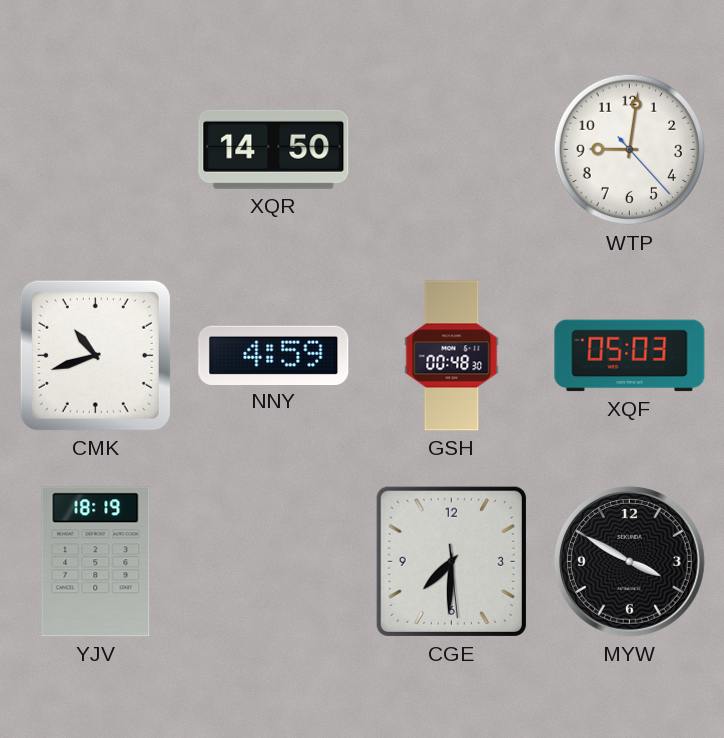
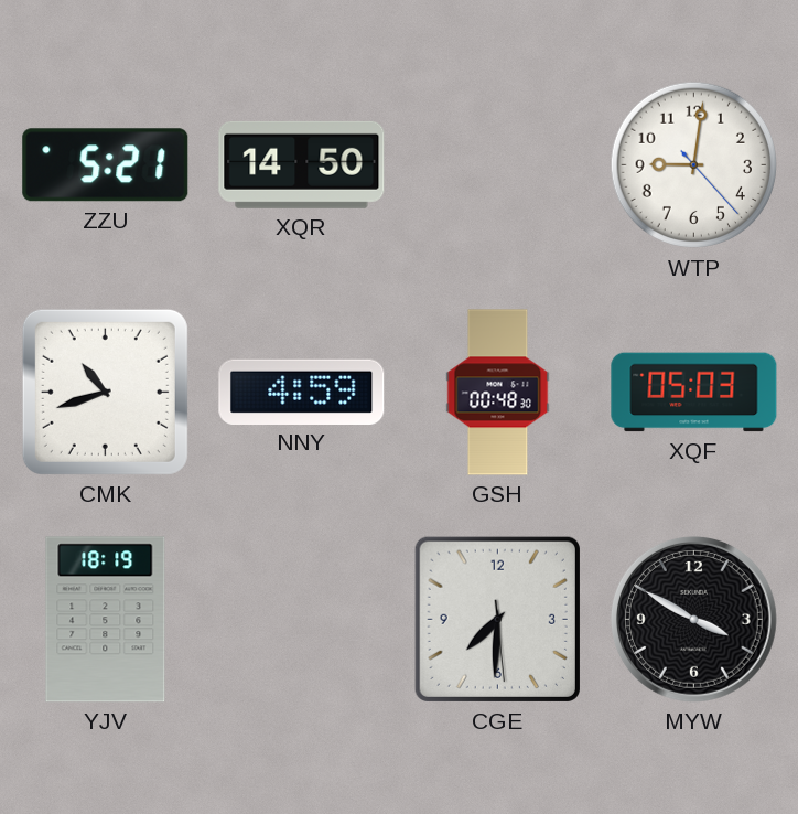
ZZU: none -> 5:21 (106, 165)
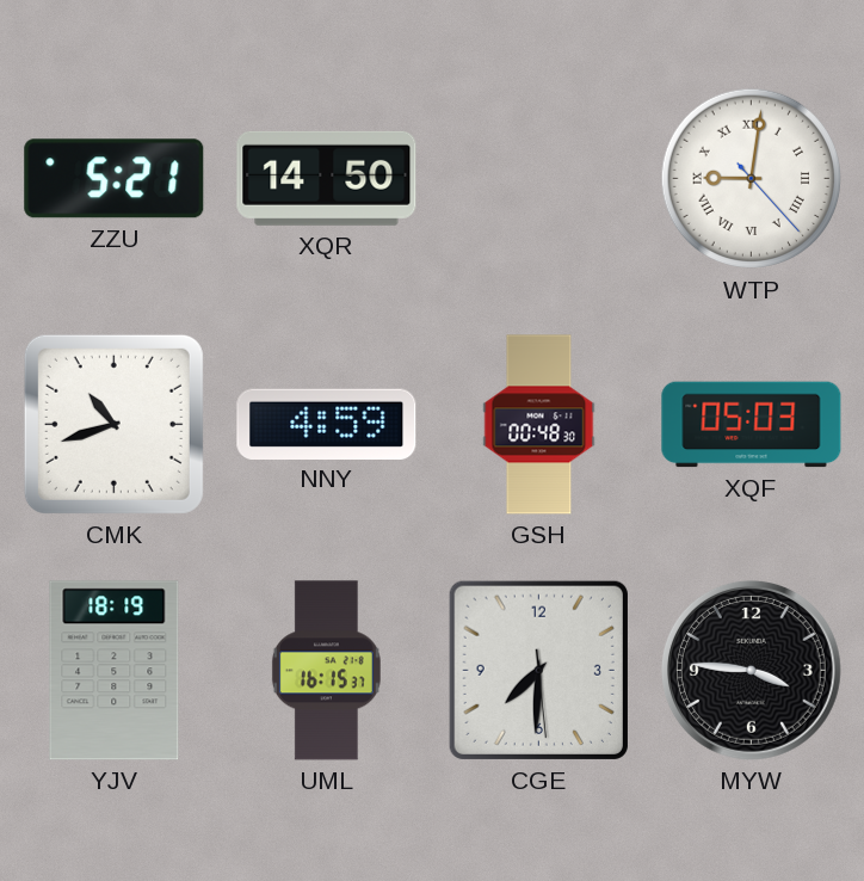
WTP numerals: Arabic -> Roman (752, 179)
UML: none -> 16:15 (326, 671)
MYW: 3:50 -> 3:46 (751, 670)
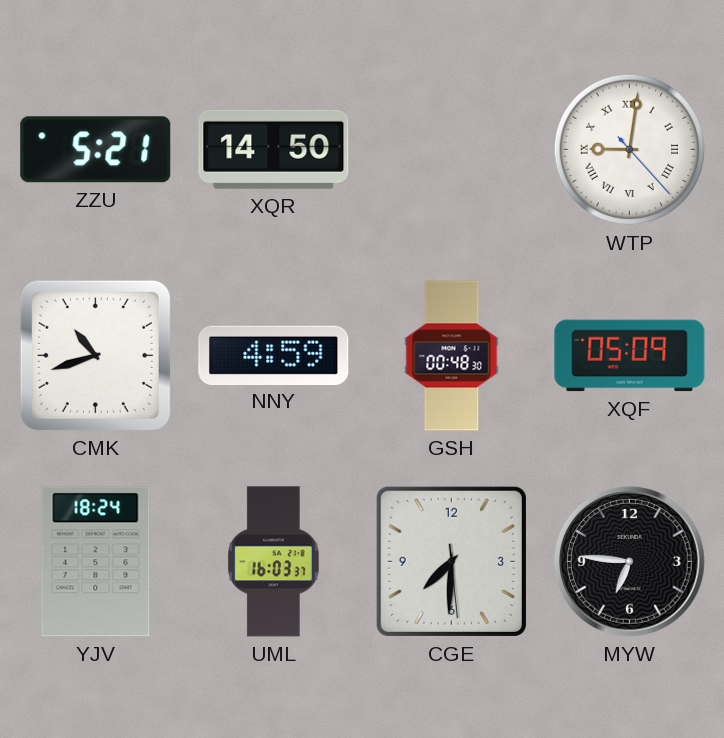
XQF: 05:03 -> 05:09 (630, 356)
YJV: 18:19 -> 18:24 (96, 562)
UML: 16:15 -> 16:03 (273, 562)
MYW: 3:46 -> 6:46 (629, 561)
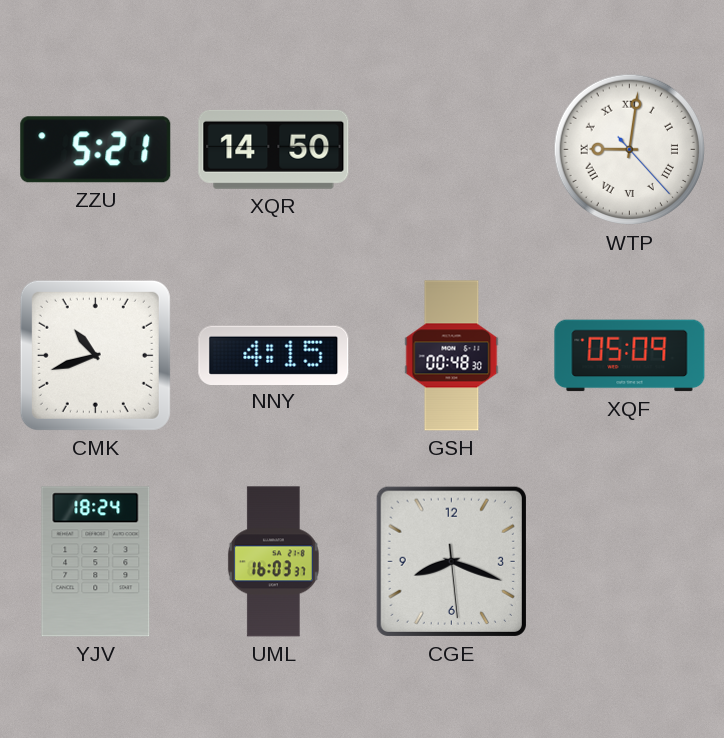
NNY: 4:59 -> 4:15 (274, 355)
CGE: 7:30 -> 8:18 (451, 561)
MYW: 6:46 -> none (629, 561)
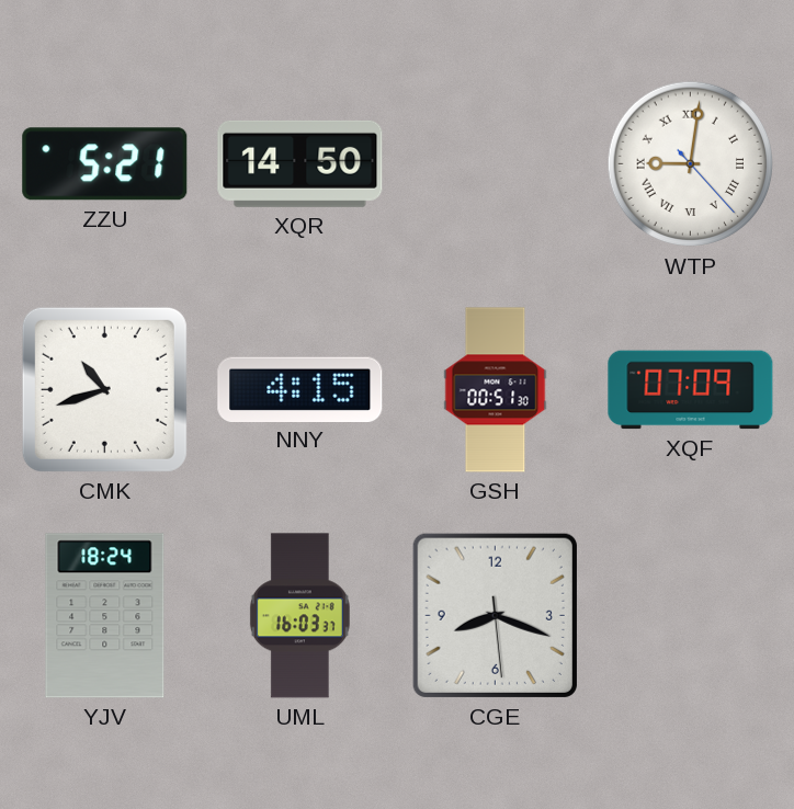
GSH: 00:48 -> 00:51 (496, 390)
XQF: 05:09 -> 07:09 (691, 390)
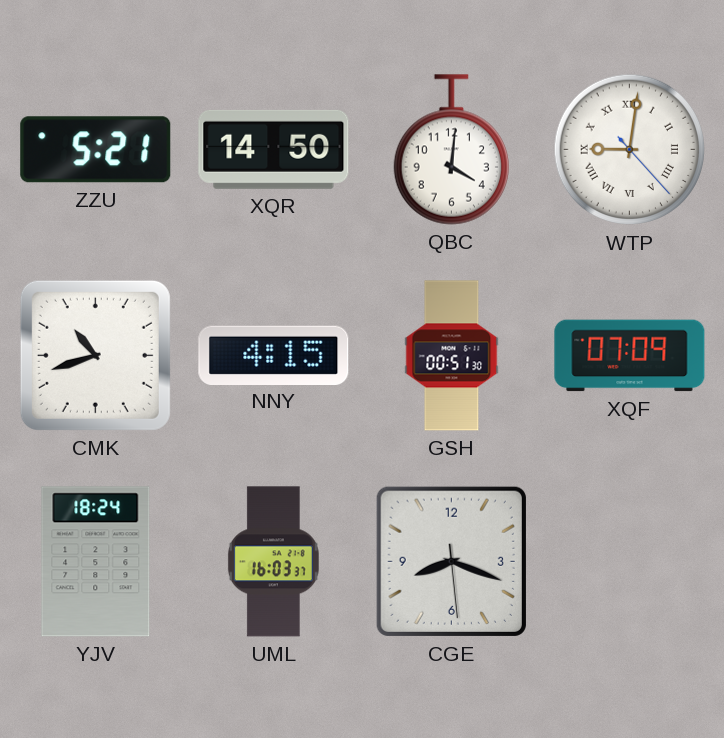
QBC: none -> 4:01 (451, 150)
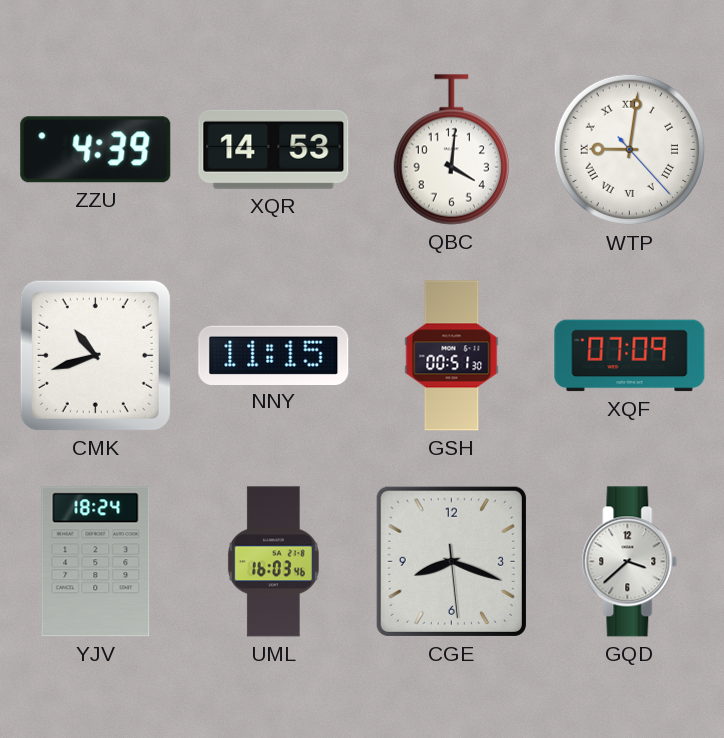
ZZU: 5:21 -> 4:39 (96, 150)
XQR: 14:50 -> 14:53 (274, 149)
NNY: 4:15 -> 11:15 (274, 355)
UML: 16:03:37 -> 16:03:46 (273, 562)
GQD: none -> 3:38 (630, 562)
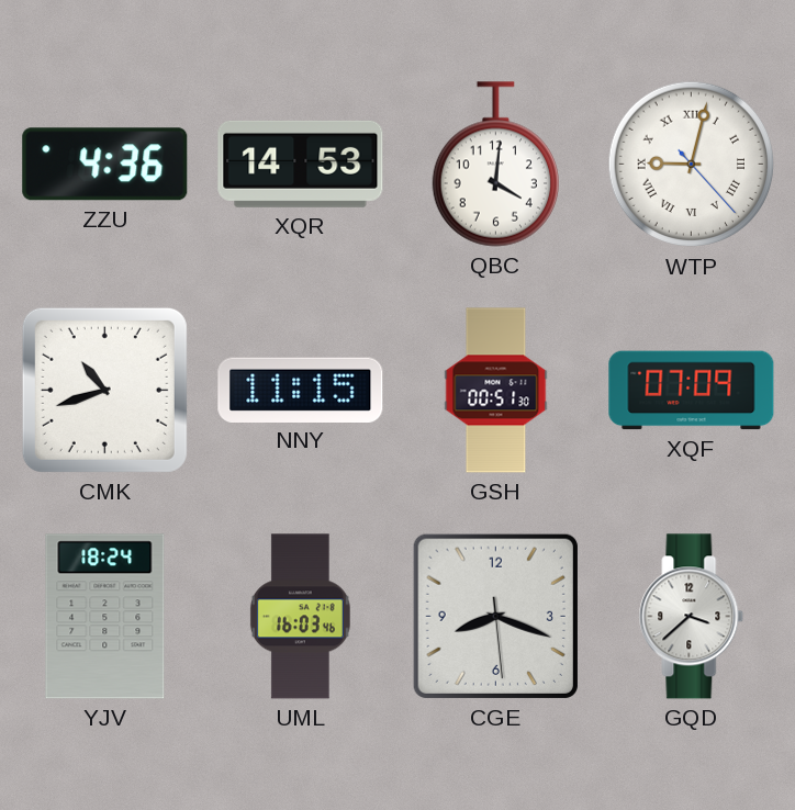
ZZU: 4:39 -> 4:36 (105, 165)
WTP: 9:01 -> 9:02 (692, 165)
